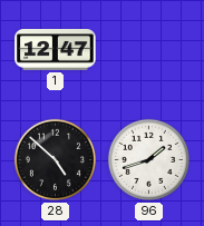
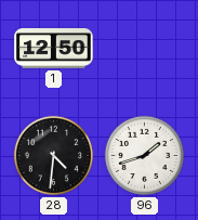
1: 12:47 -> 12:50 (54, 49)
28: 4:52 -> 4:31 (53, 155)
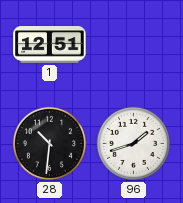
1: 12:50 -> 12:51 (50, 45)
28: 4:31 -> 10:31 (49, 143)
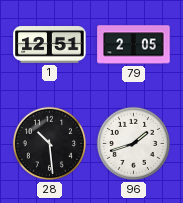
79: none -> 2:05 (134, 45)
28: 10:31 -> 10:29 (49, 143)
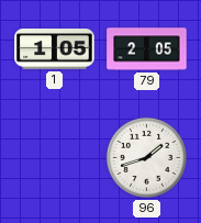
1: 12:51 -> 1:05 (55, 49)
28: 10:29 -> none (49, 143)
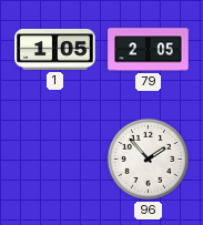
96: 1:42 -> 1:53 (148, 158)
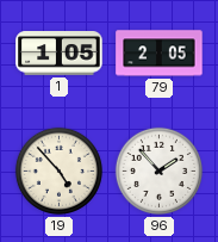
19: none -> 4:53 (58, 170)
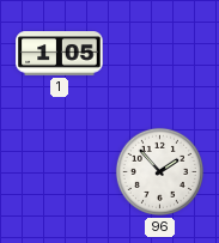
79: 2:05 -> none (160, 54)
19: 4:53 -> none (58, 170)
